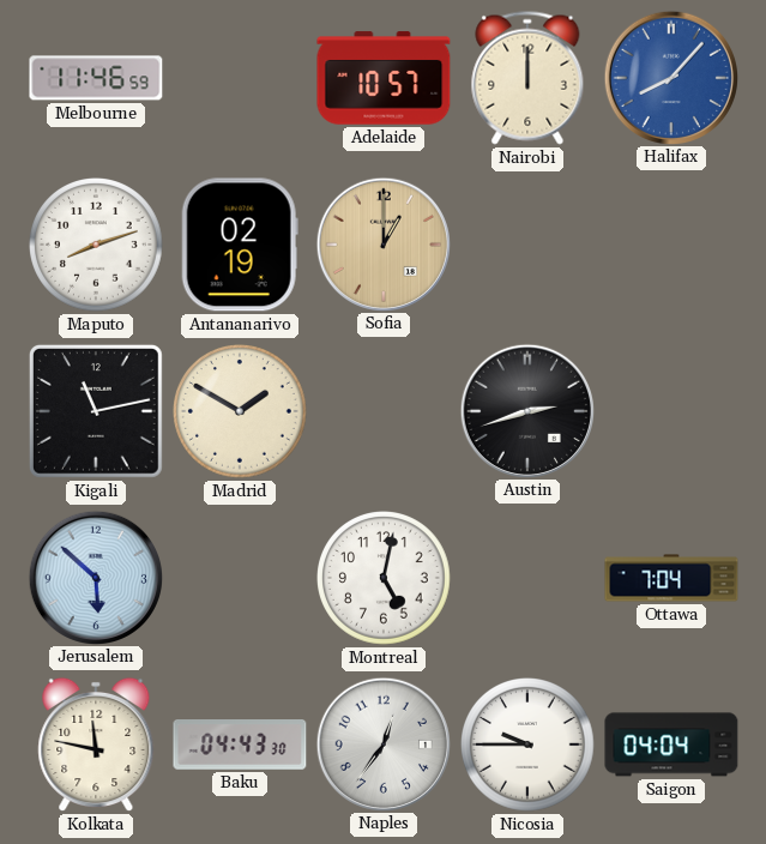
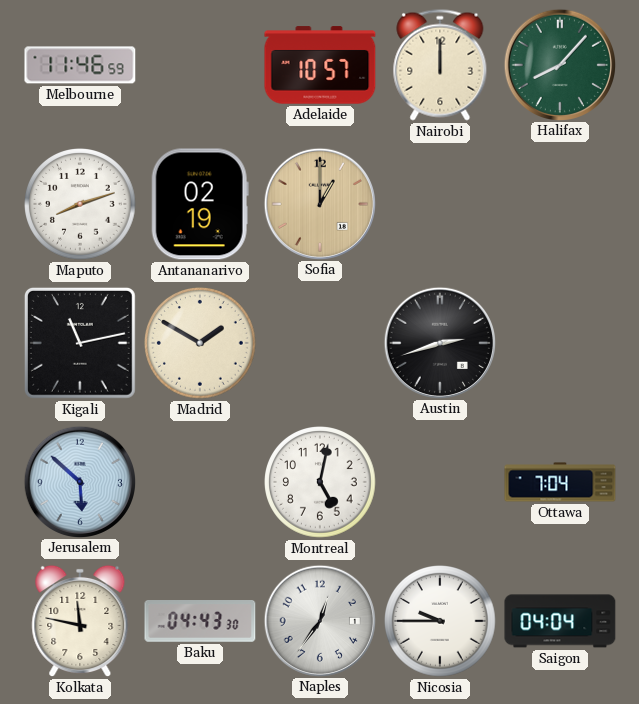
Halifax dial: blue -> green (559, 64)
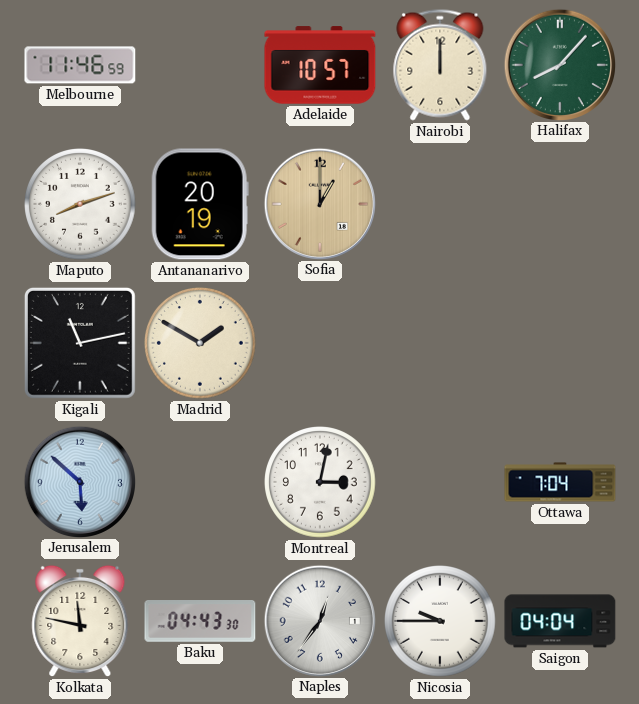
Antananarivo: 02:19 -> 20:19 (200, 204)
Austin: 2:42 -> none (439, 342)
Montreal: 5:02 -> 3:02 (321, 483)
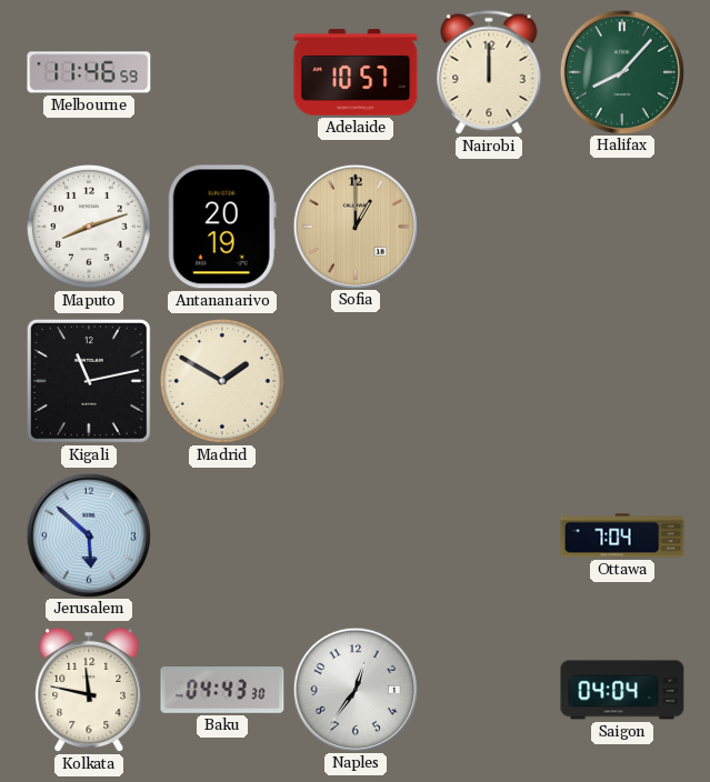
Montreal: 3:02 -> none (321, 483)
Nicosia: 9:45 -> none (441, 622)
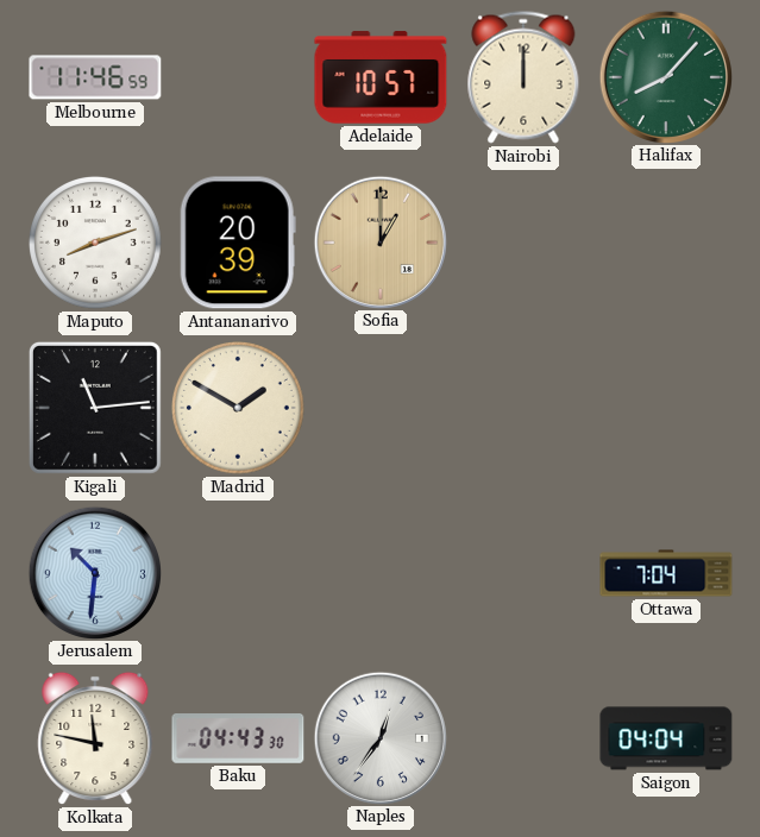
Antananarivo: 20:19 -> 20:39 (238, 243)
Kigali: 11:13 -> 11:14 (95, 408)
Jerusalem: 5:52 -> 10:31 (94, 572)
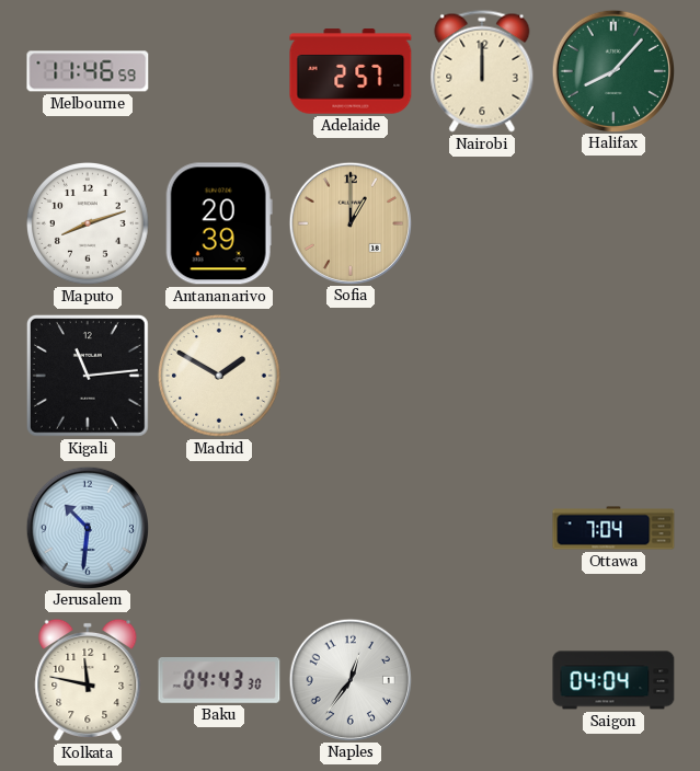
Adelaide: 10:57 -> 2:57 (351, 71)
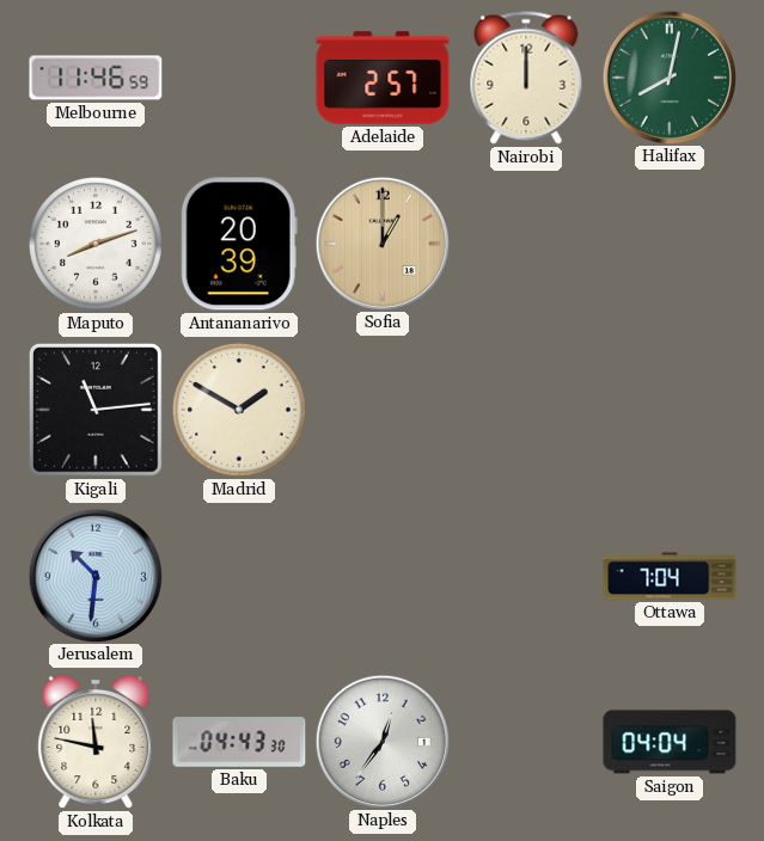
Halifax: 8:07 -> 8:02 (668, 76)
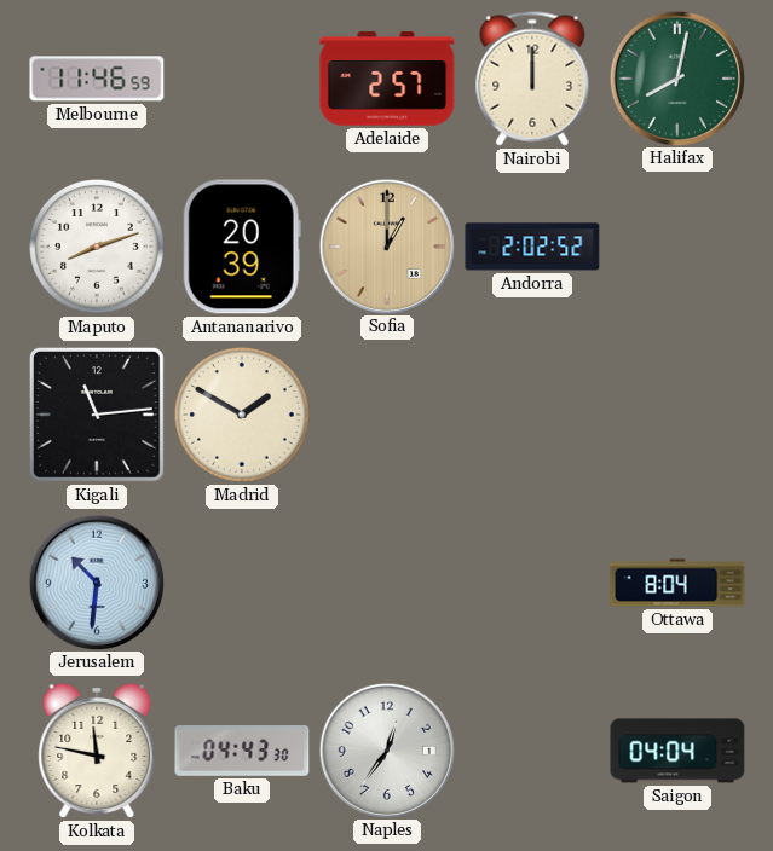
Andorra: none -> 2:02 (532, 247)
Ottawa: 7:04 -> 8:04 (677, 583)
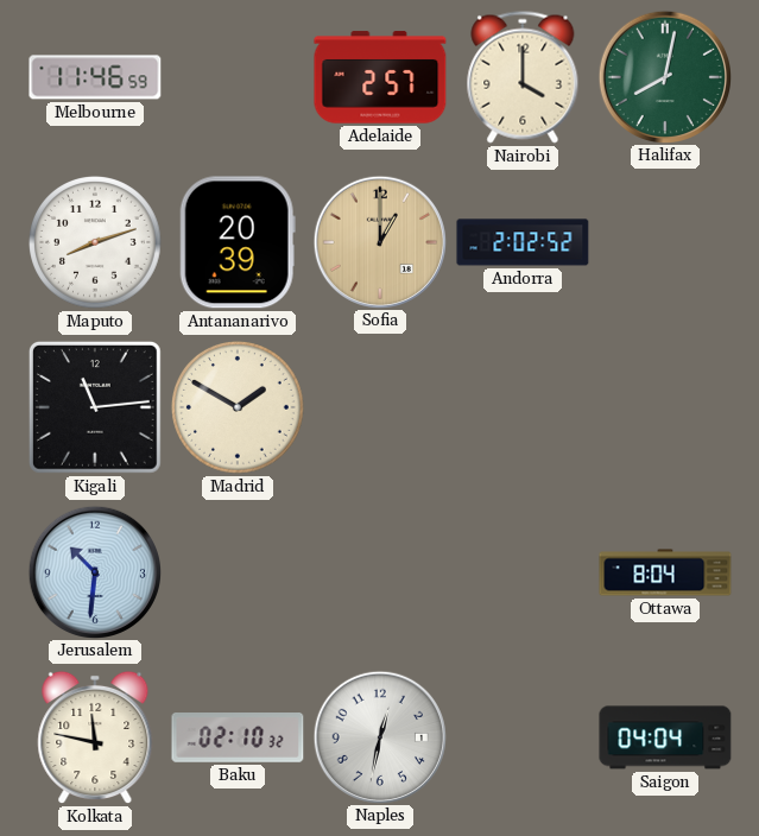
Nairobi: 12:00 -> 4:00 (523, 77)
Baku: 04:43 -> 02:10 (238, 739)
Naples: 12:36 -> 12:32 (379, 736)
